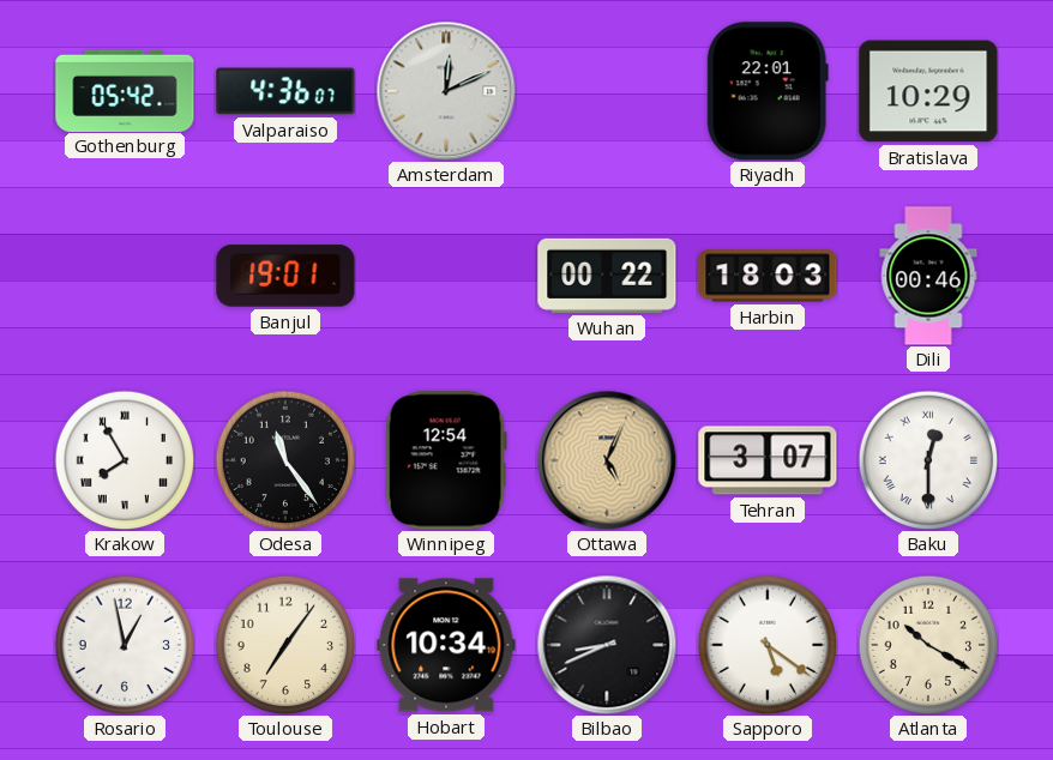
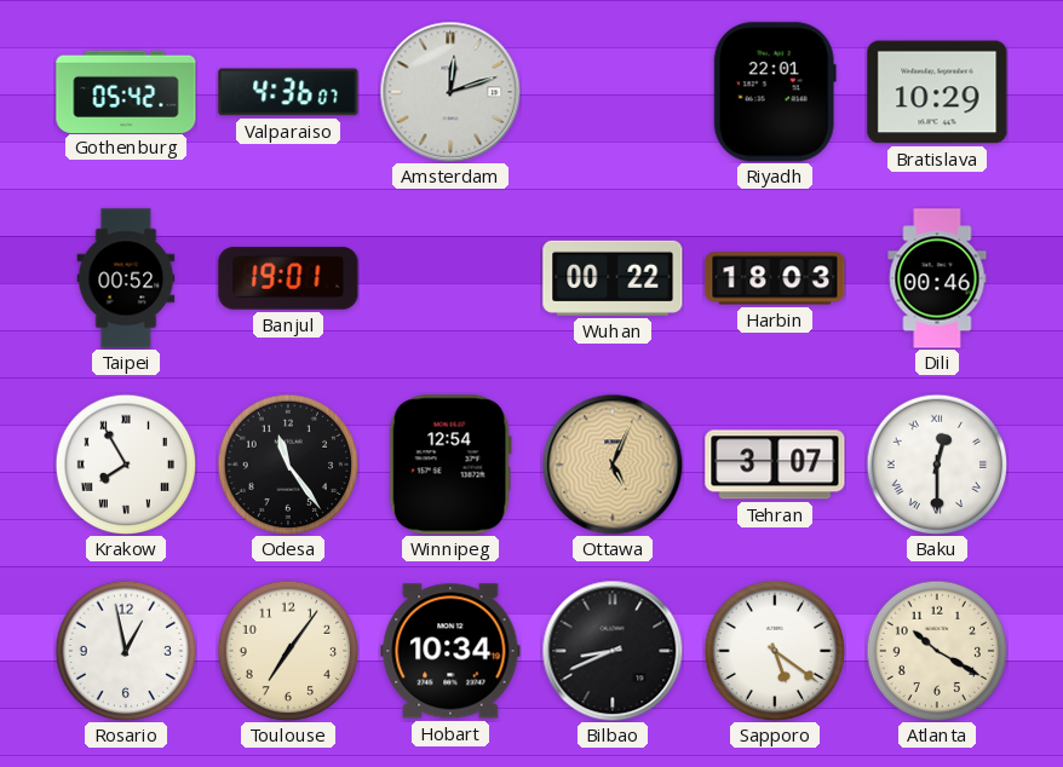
Amsterdam: 12:11 -> 12:12 (450, 92)
Taipei: none -> 00:52 (126, 278)
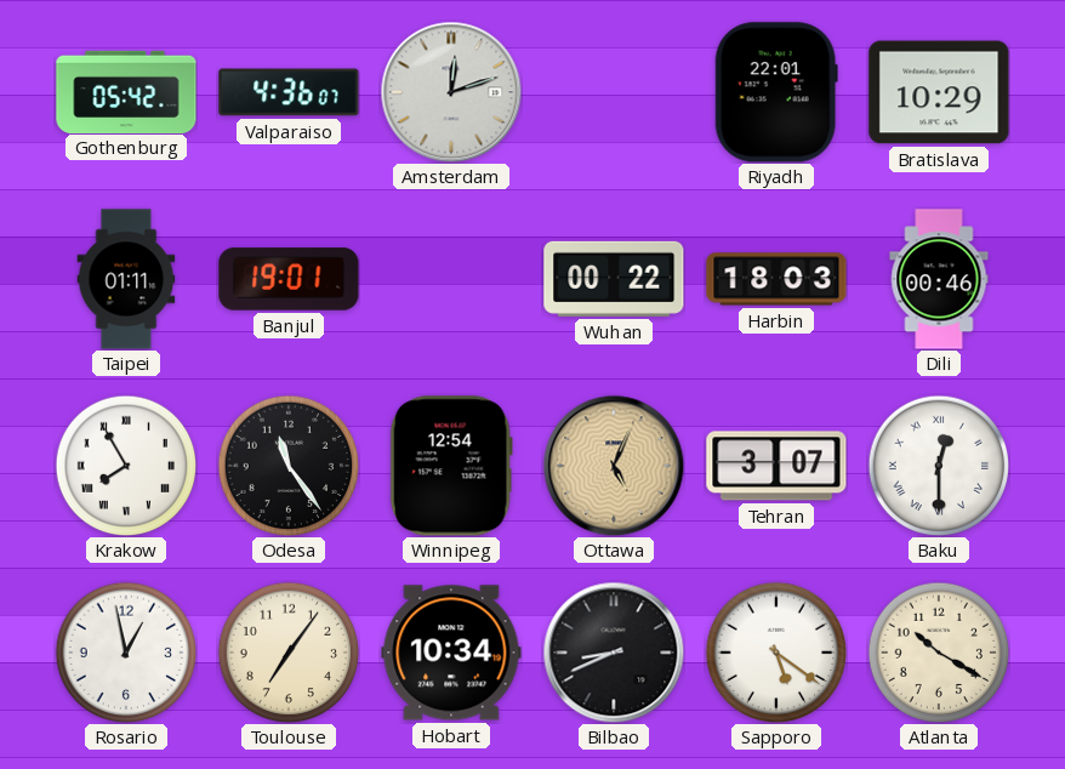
Taipei: 00:52 -> 01:11 (126, 279)
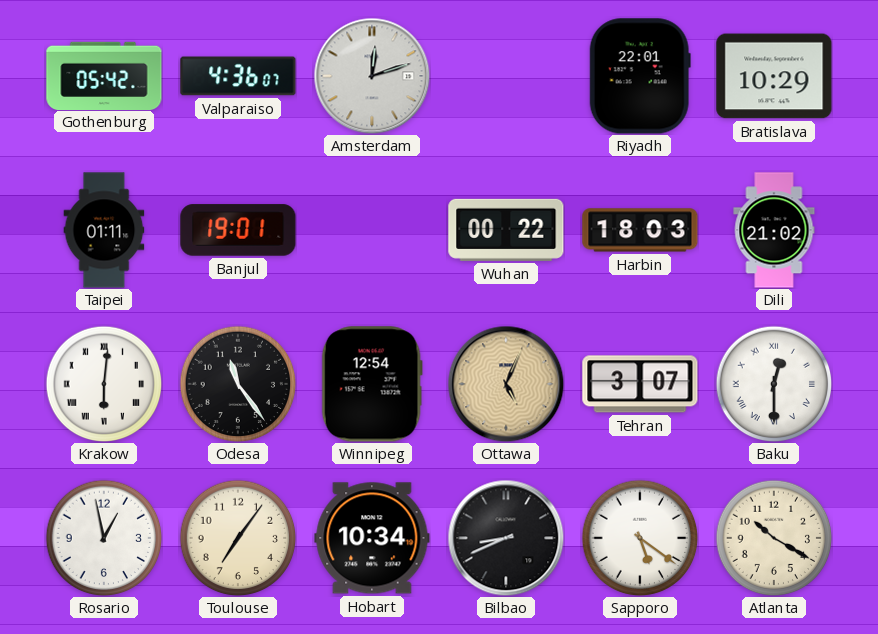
Dili: 00:46 -> 21:02 (774, 230)
Krakow: 7:55 -> 6:01 (104, 384)
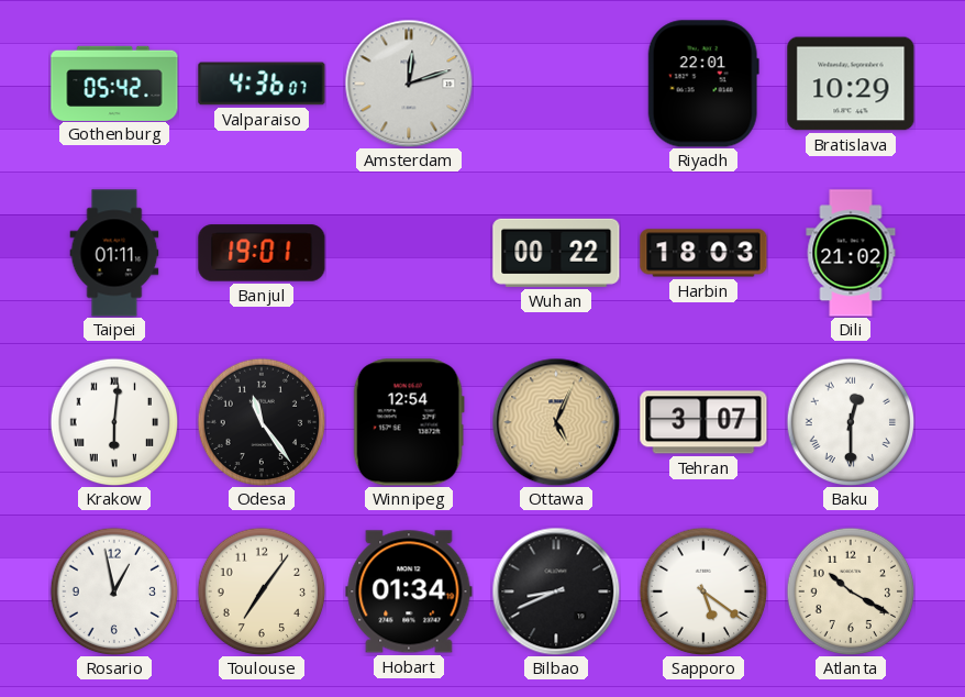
Hobart: 10:34 -> 01:34 (409, 591)
